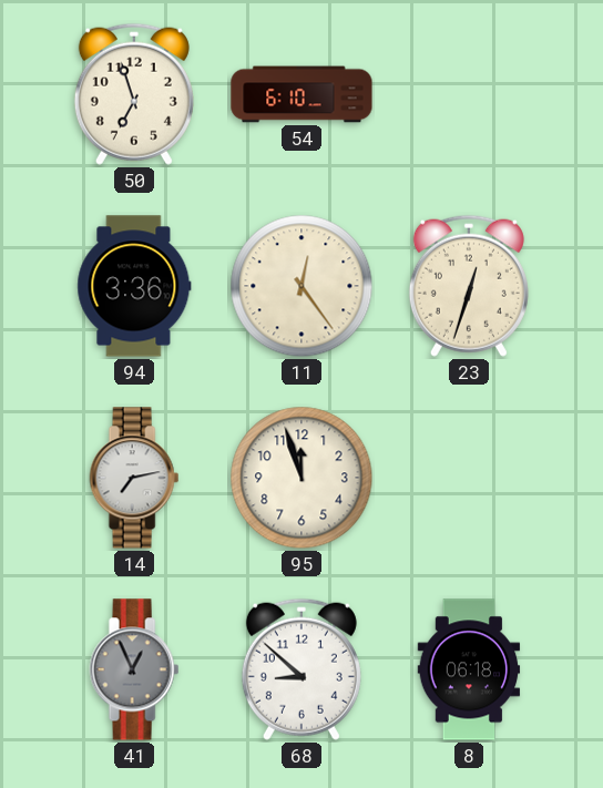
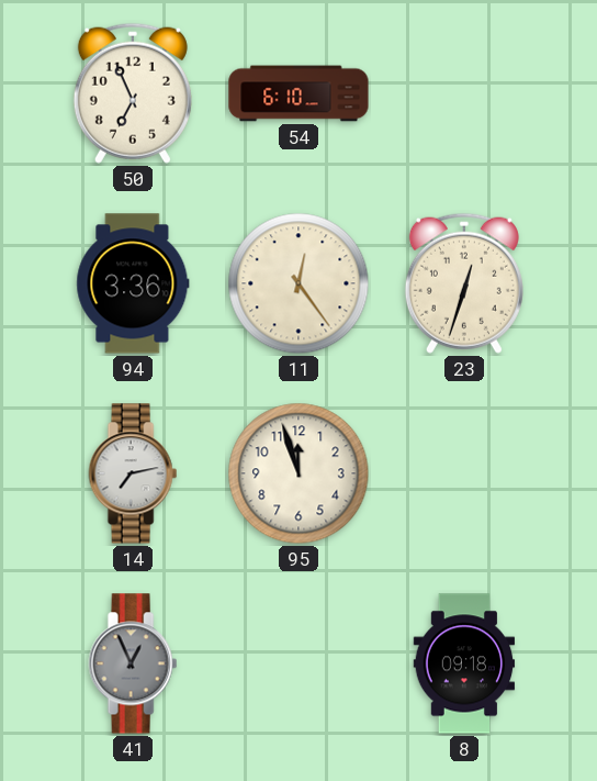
50: 6:57 -> 6:56 (133, 93)
68: 8:52 -> none (301, 669)
8: 06:18 -> 09:18 (464, 663)
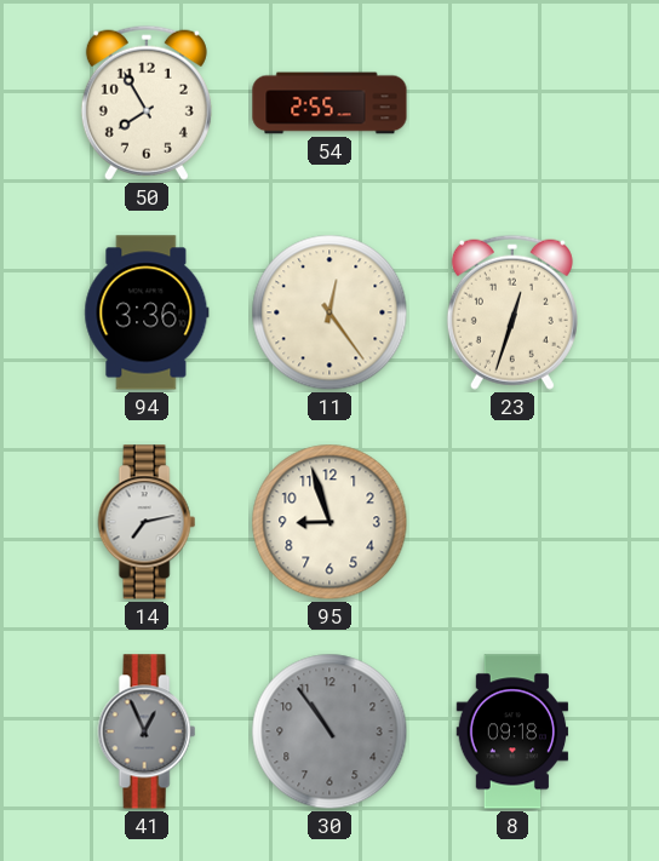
50: 6:56 -> 7:55 (147, 103)
54: 6:10 -> 2:55 (329, 103)
95: 11:57 -> 8:57 (329, 522)
30: none -> 10:54 (329, 731)
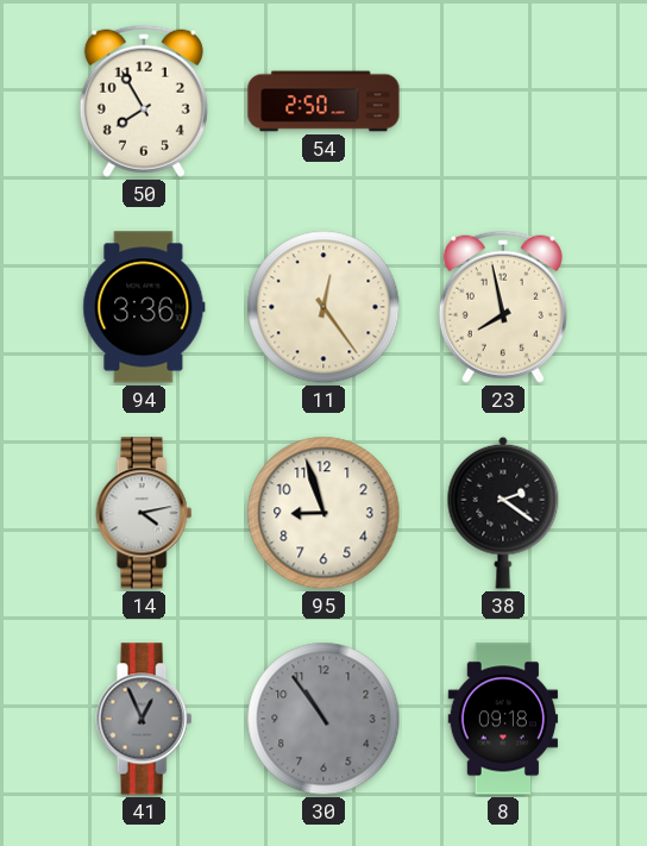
54: 2:55 -> 2:50 (323, 101)
23: 12:33 -> 7:58 (503, 307)
14: 7:13 -> 4:13 (144, 513)
38: none -> 2:21 (503, 513)
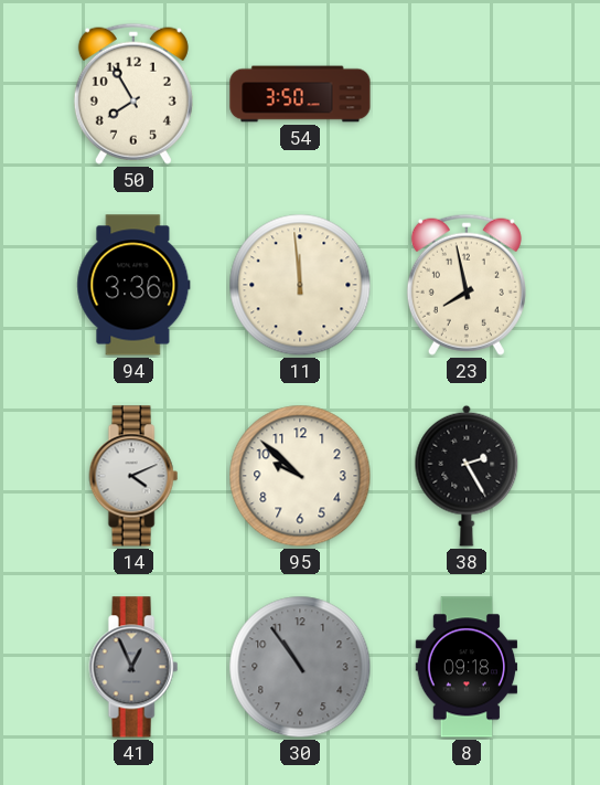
54: 2:50 -> 3:50 (300, 94)
11: 12:24 -> 11:59 (300, 285)
14: 4:13 -> 4:11 (133, 476)
95: 8:57 -> 9:52 (300, 476)
38: 2:21 -> 2:25 (467, 476)
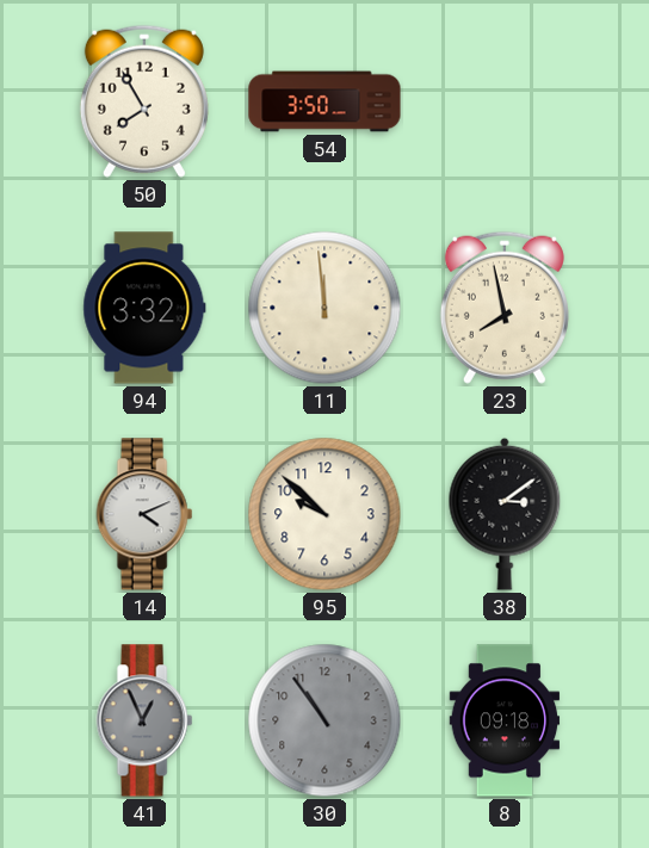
94: 3:36 -> 3:32 (144, 308)
38: 2:25 -> 3:09 (505, 514)
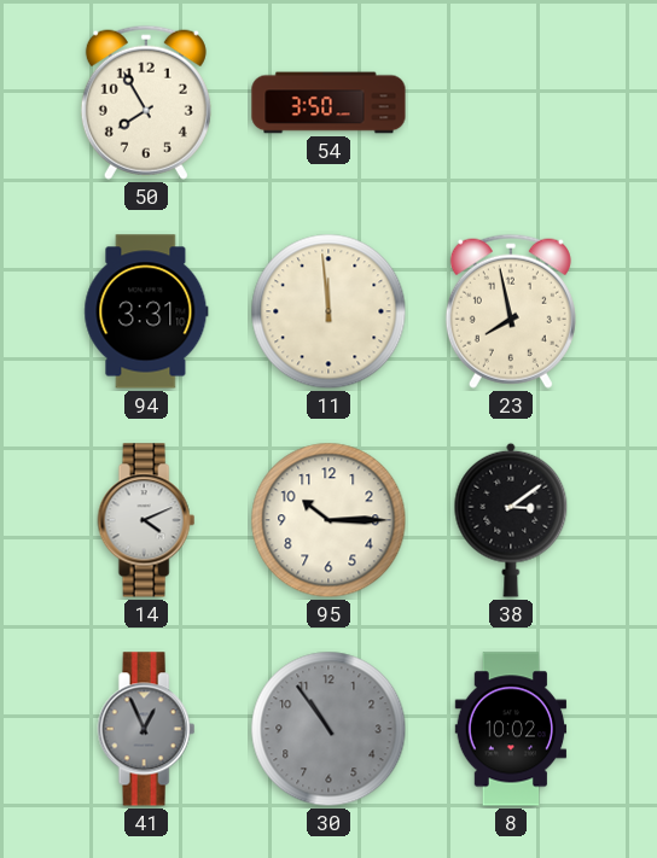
94: 3:32 -> 3:31 (146, 311)
95: 9:52 -> 10:15 (328, 520)
8: 09:18 -> 10:02 (511, 729)
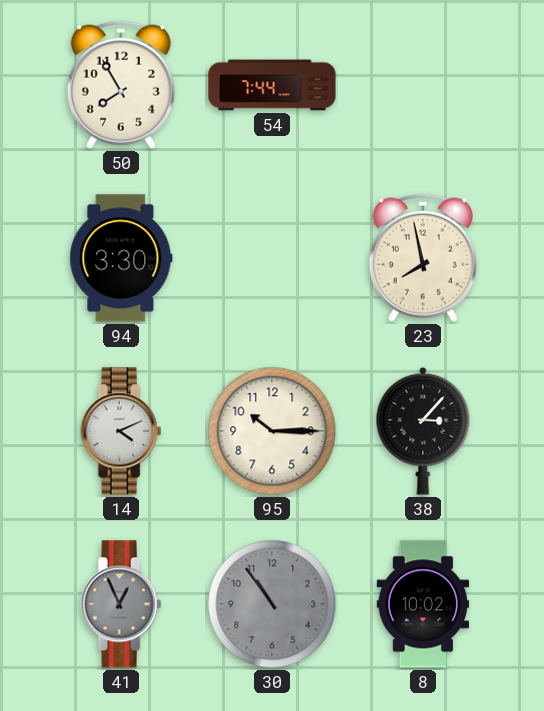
54: 3:50 -> 7:44 (272, 85)
94: 3:31 -> 3:30 (121, 258)
11: 11:59 -> none (328, 311)
38: 3:09 -> 3:07 (423, 431)
